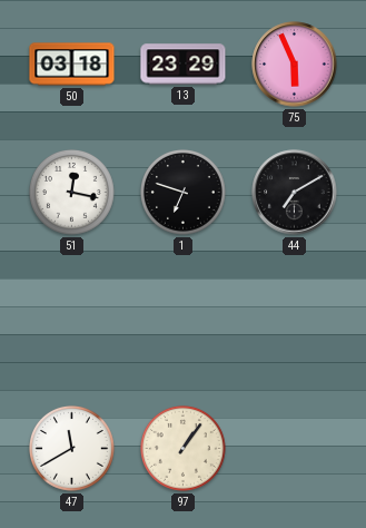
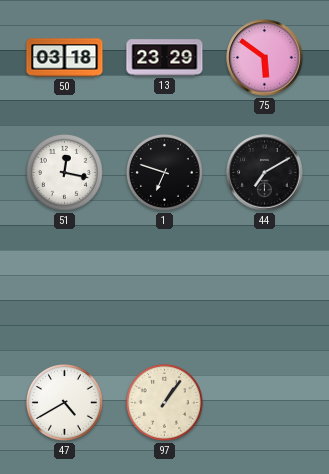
75: 5:56 -> 5:51 (265, 58)
47: 11:40 -> 4:40 (65, 403)
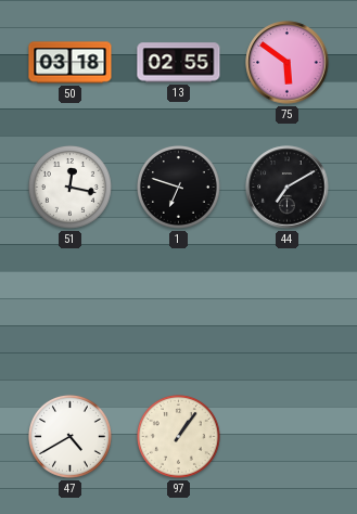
13: 23:29 -> 02:55 (179, 63)
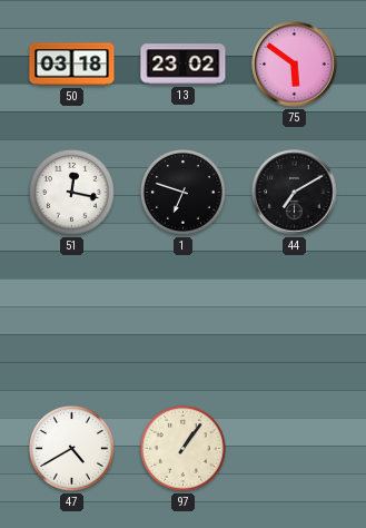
13: 02:55 -> 23:02 (184, 65)
